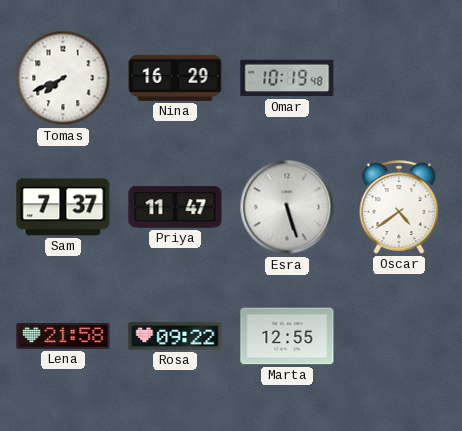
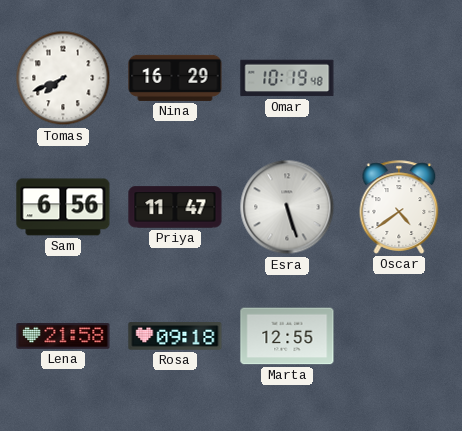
Sam: 7:37 -> 6:56 (63, 207)
Rosa: 09:22 -> 09:18 (175, 336)
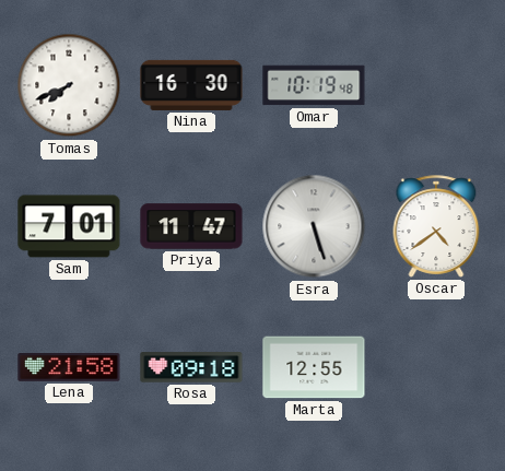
Nina: 16:29 -> 16:30 (191, 85)
Sam: 6:56 -> 7:01 (69, 226)
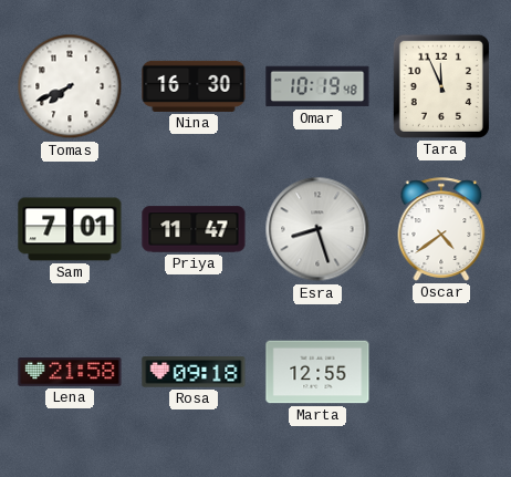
Tara: none -> 11:56 (441, 86)
Esra: 5:27 -> 8:27 (317, 229)
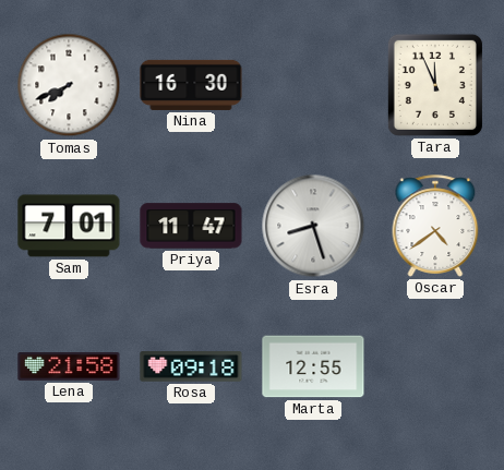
Omar: 10:19 -> none (317, 86)
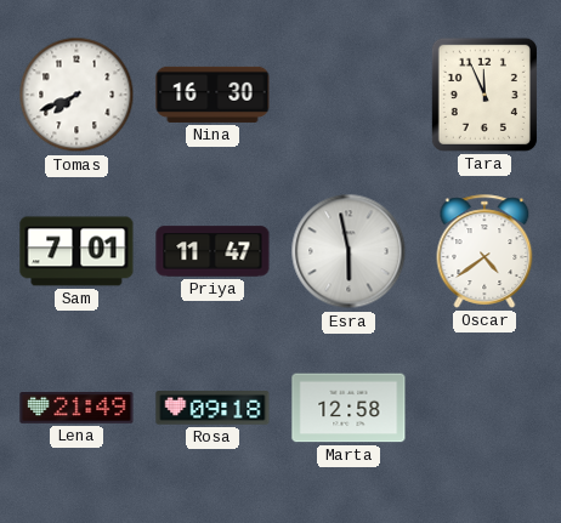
Esra: 8:27 -> 5:58 (348, 251)
Lena: 21:58 -> 21:49 (76, 409)
Marta: 12:55 -> 12:58 (348, 408)
